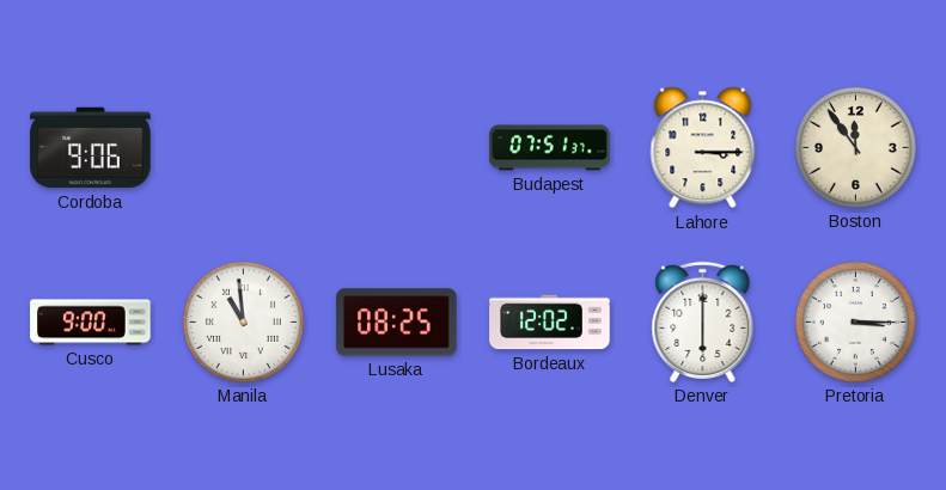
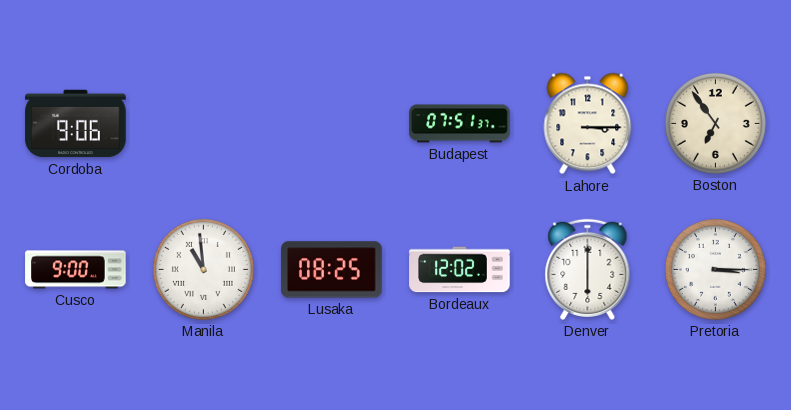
Boston: 11:54 -> 6:54 (715, 123)
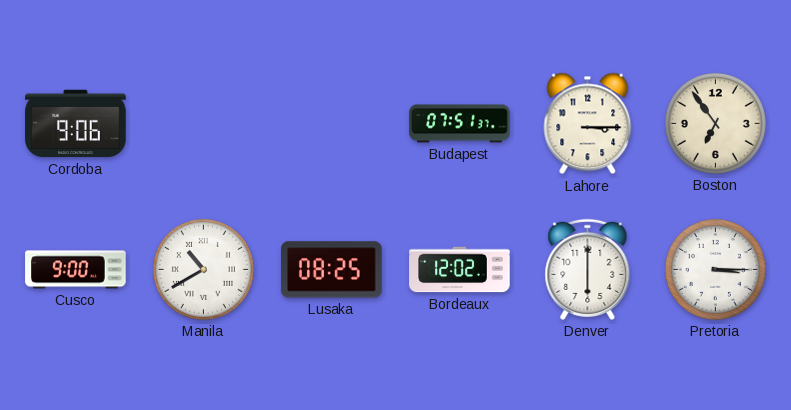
Manila: 10:59 -> 10:40 (203, 269)
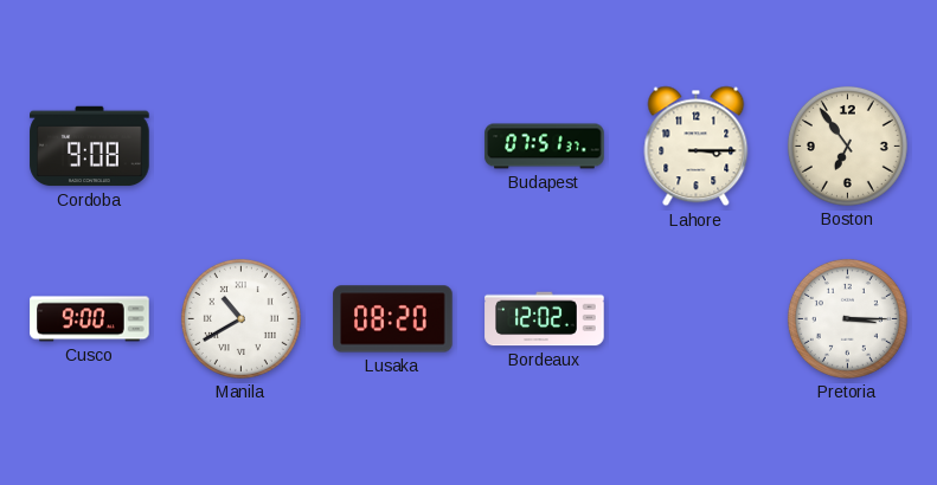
Cordoba: 9:06 -> 9:08 (90, 147)
Lusaka: 08:25 -> 08:20 (393, 319)
Denver: 6:00 -> none (588, 269)
